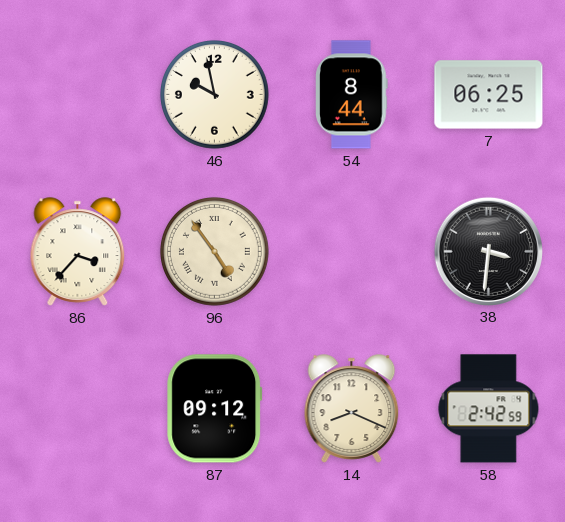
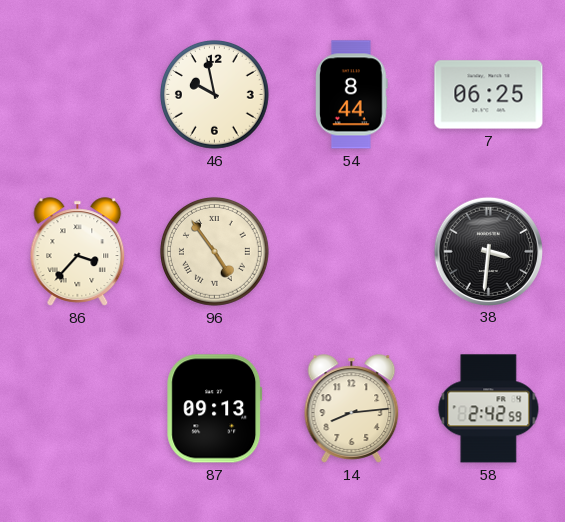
87: 09:12 -> 09:13 (215, 409)
14: 8:19 -> 8:14 (352, 409)
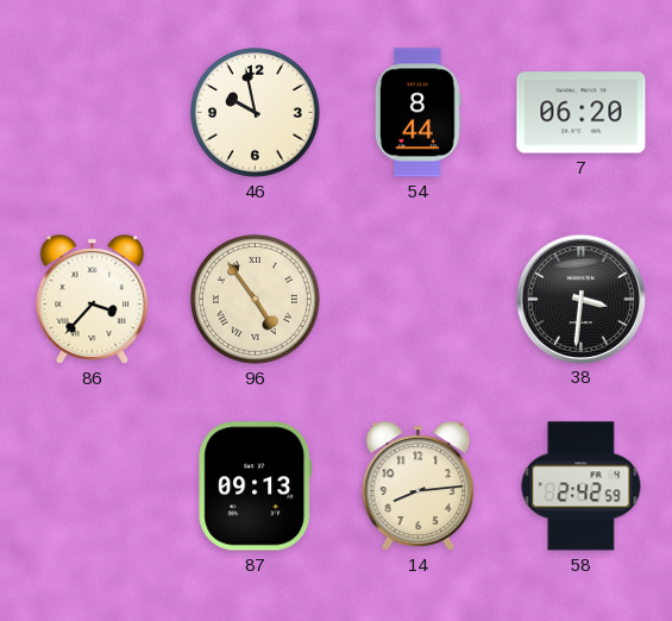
7: 06:25 -> 06:20 (582, 113)
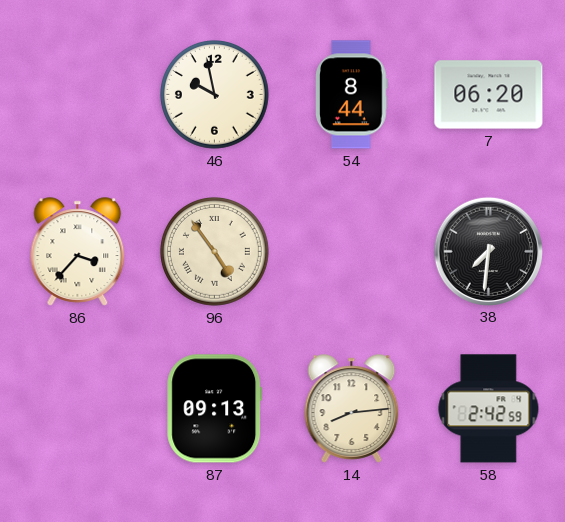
38: 3:31 -> 7:31 (488, 251)
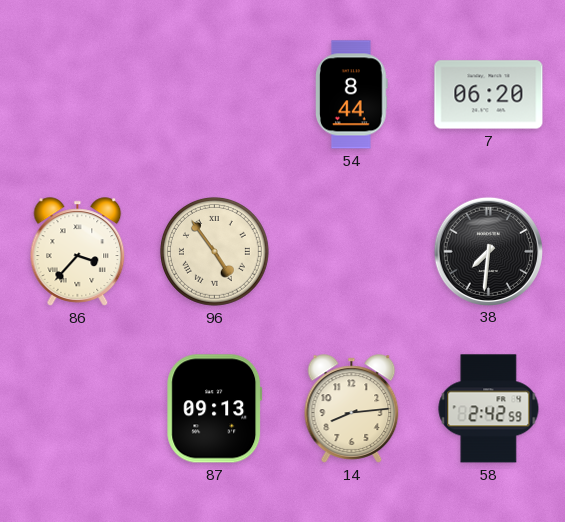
46: 9:58 -> none (214, 94)
